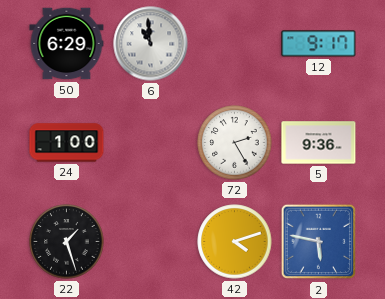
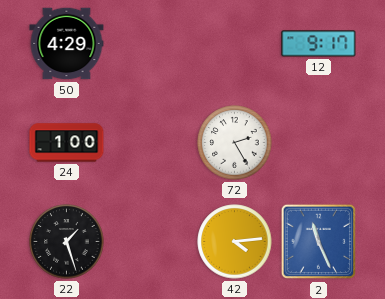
50: 6:29 -> 4:29 (67, 44)
6: 10:59 -> none (151, 44)
5: 9:36 -> none (319, 143)
42: 4:12 -> 4:14 (235, 242)
2: 5:47 -> 11:26 (319, 242)
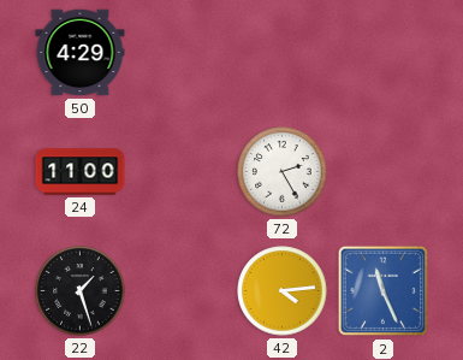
12: 9:17 -> none (319, 44)
24: 1:00 -> 11:00 (81, 172)
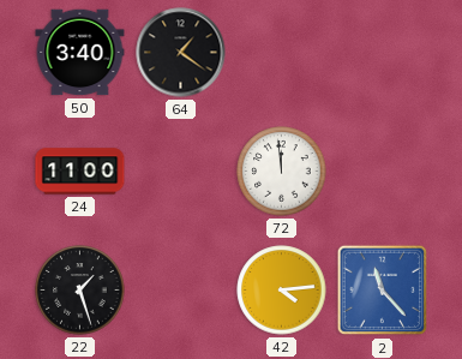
50: 4:29 -> 3:40 (80, 53)
64: none -> 1:21 (181, 53)
72: 2:25 -> 11:59 (282, 172)
2: 11:26 -> 11:23 (383, 291)
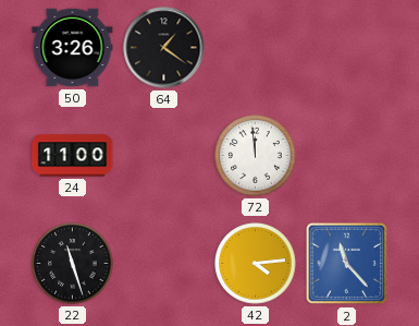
50: 3:40 -> 3:26 (73, 48)
22: 1:27 -> 11:27 (73, 264)
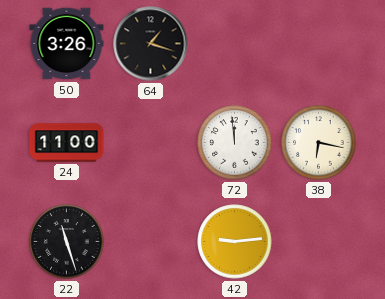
64: 1:21 -> 1:18 (151, 44)
38: none -> 6:17 (319, 143)
42: 4:14 -> 9:14 (235, 242)
2: 11:23 -> none (347, 264)
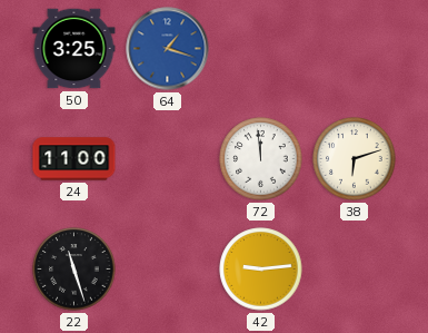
50: 3:26 -> 3:25 (74, 49)
64 dial: black -> blue (168, 49)
38: 6:17 -> 6:12 (355, 159)
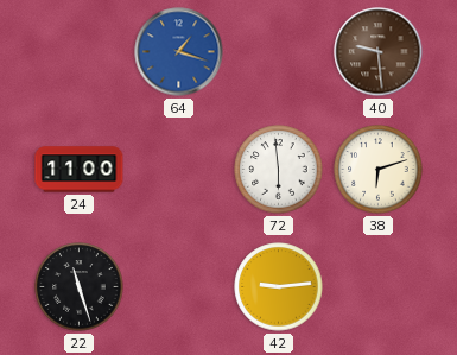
50: 3:25 -> none (74, 49)
40: none -> 9:29 (379, 52)
72: 11:59 -> 5:59 (279, 170)
